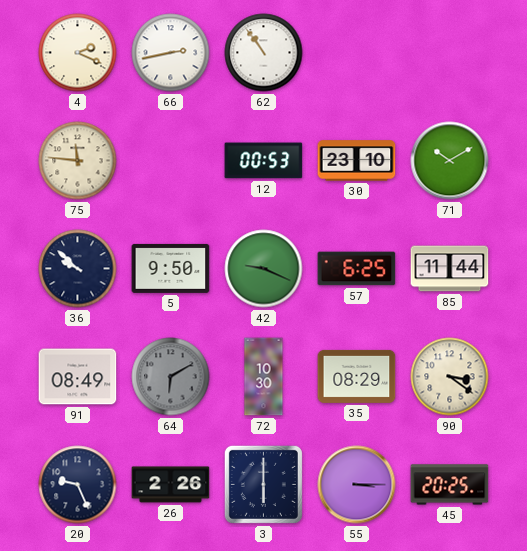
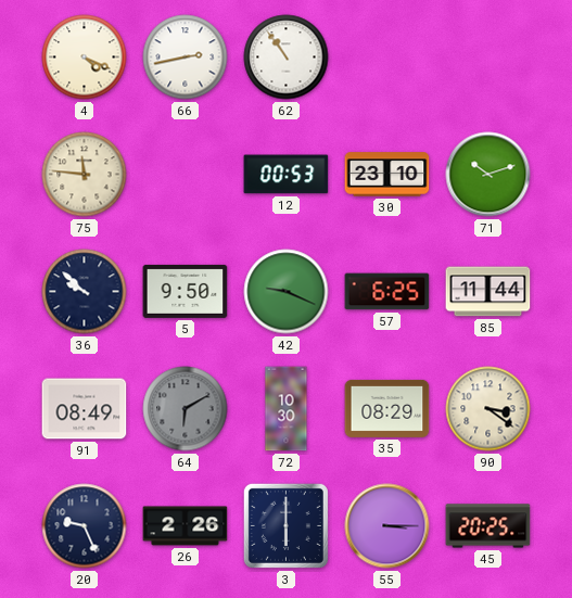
4: 2:19 -> 4:19 (85, 58)
71: 10:10 -> 10:12 (488, 175)
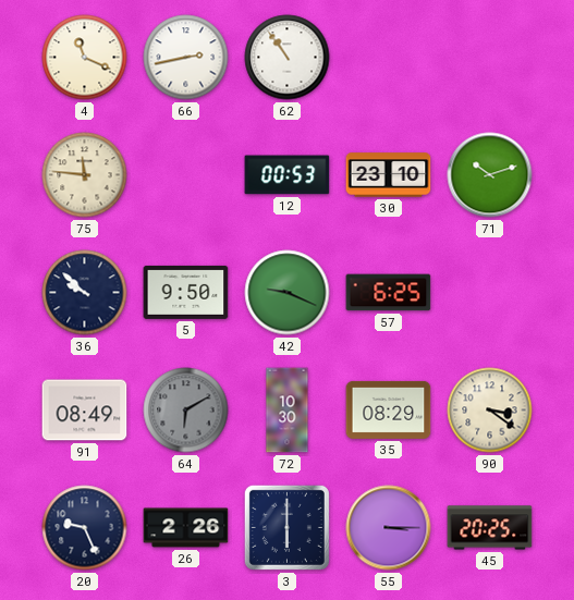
4: 4:19 -> 11:19 (85, 58)
85: 11:44 -> none (488, 292)
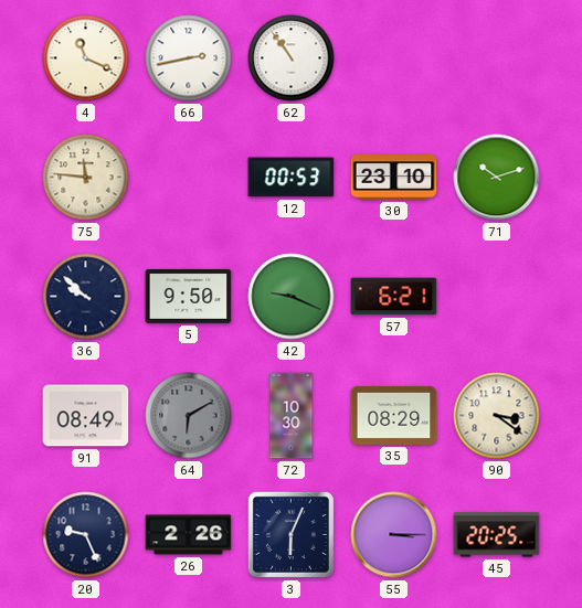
57: 6:25 -> 6:21 (394, 297)
3: 6:00 -> 6:04 (290, 534)
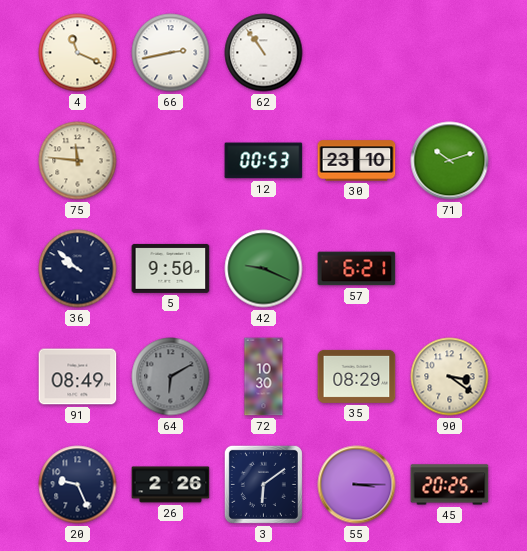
3: 6:04 -> 6:09 (263, 484)
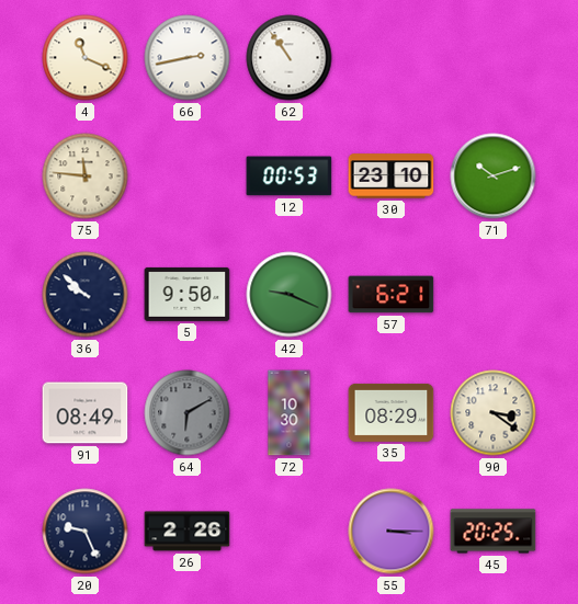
3: 6:09 -> none (263, 484)
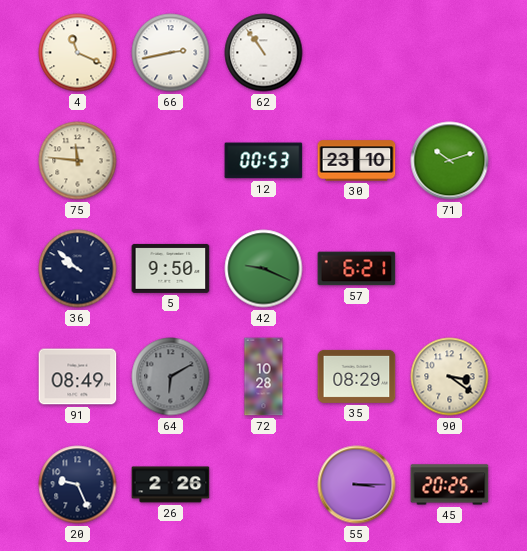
72: 10:30 -> 10:28 (264, 377)
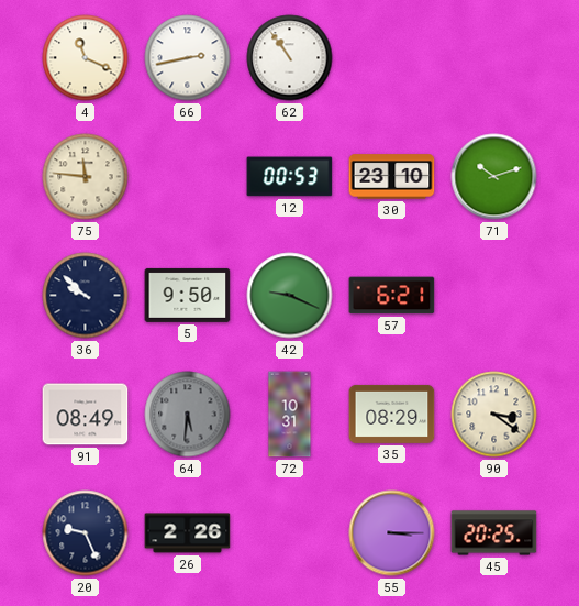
64: 6:10 -> 5:31 (188, 415)
72: 10:28 -> 10:31 (290, 415)
